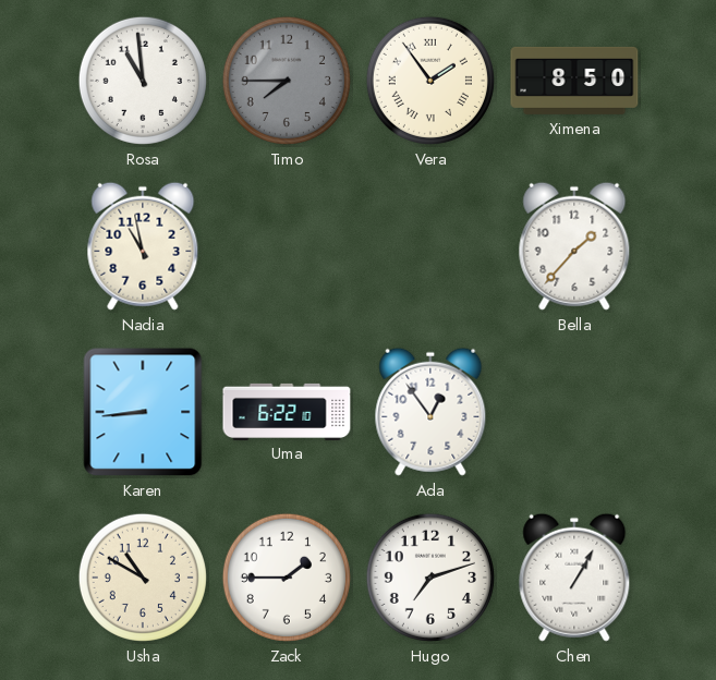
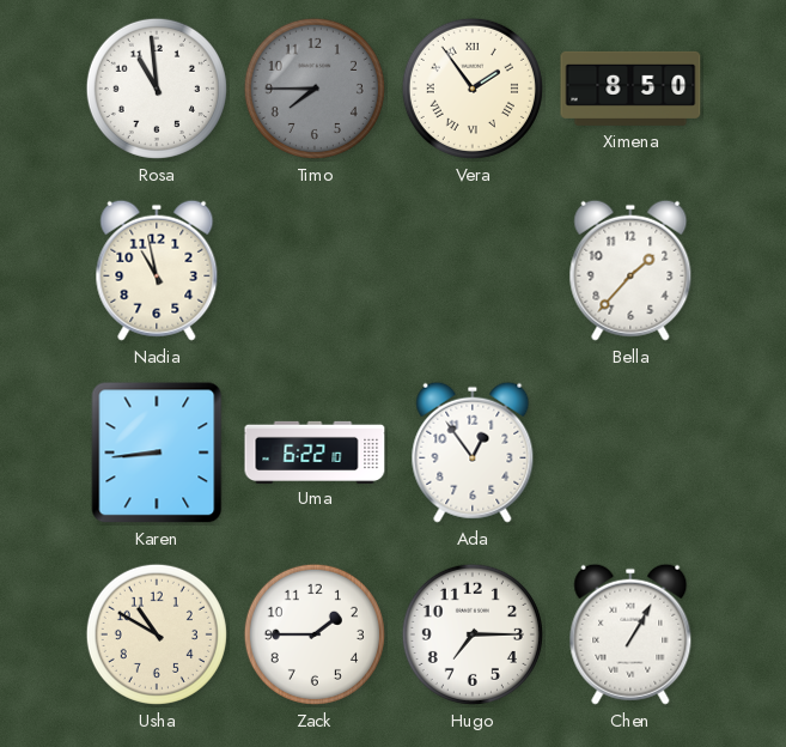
Hugo: 7:12 -> 7:15 (473, 634)
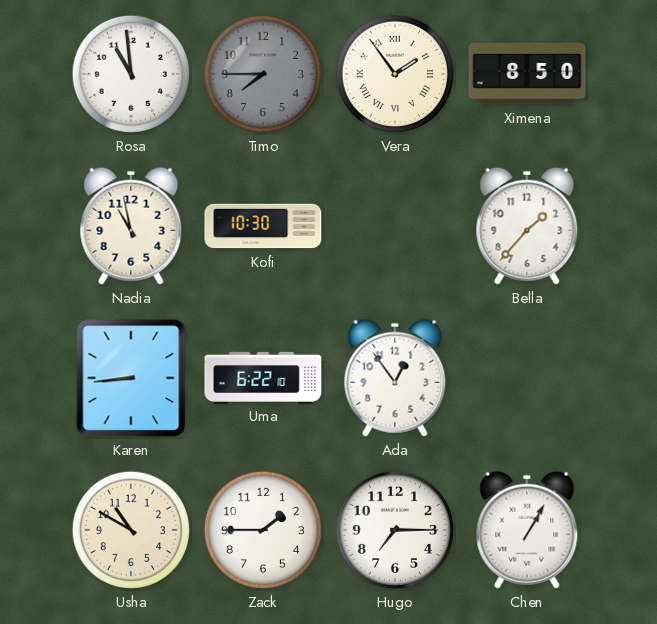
Kofi: none -> 10:30 (263, 226)
